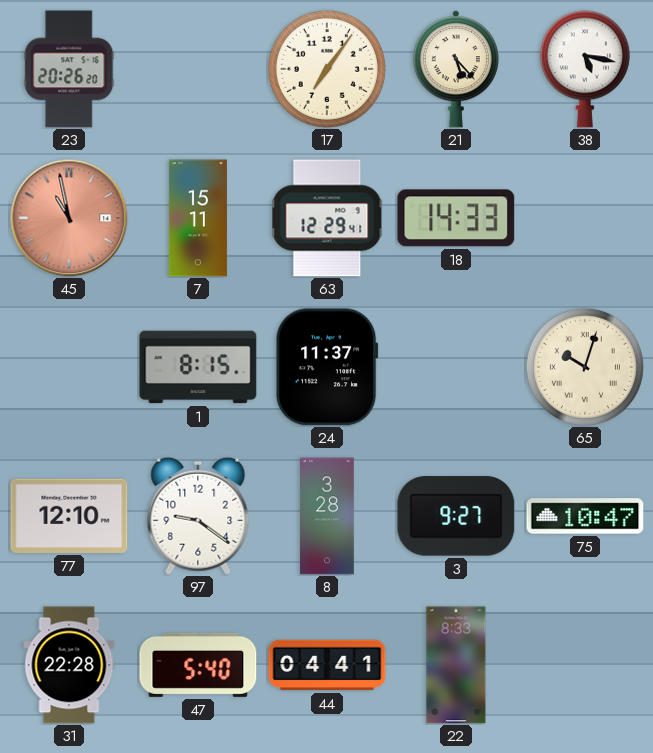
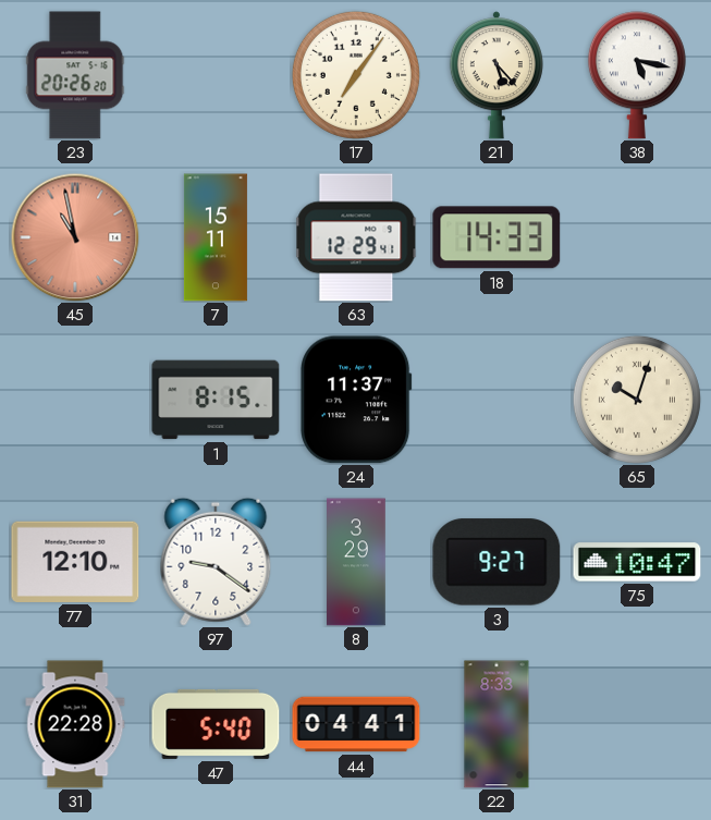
8: 3:28 -> 3:29 (357, 562)
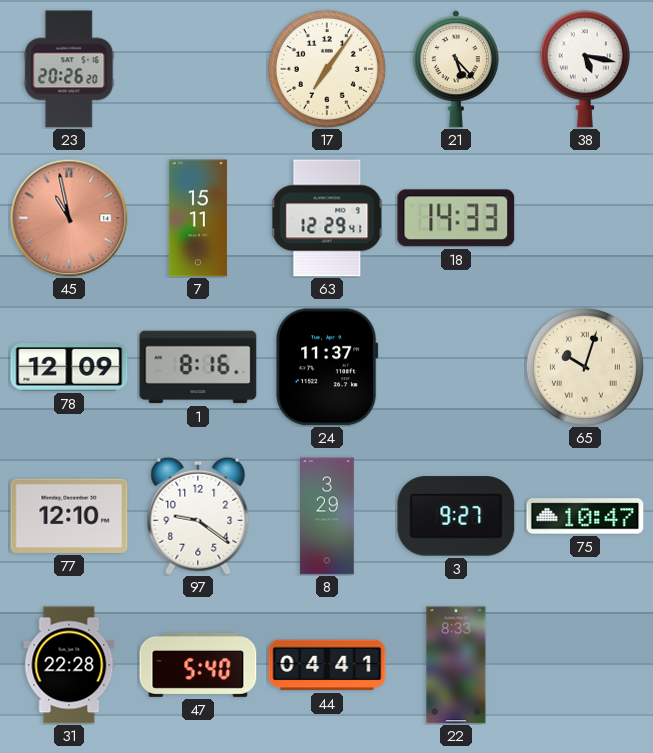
78: none -> 12:09 (69, 367)
1: 8:15 -> 8:16 (198, 367)
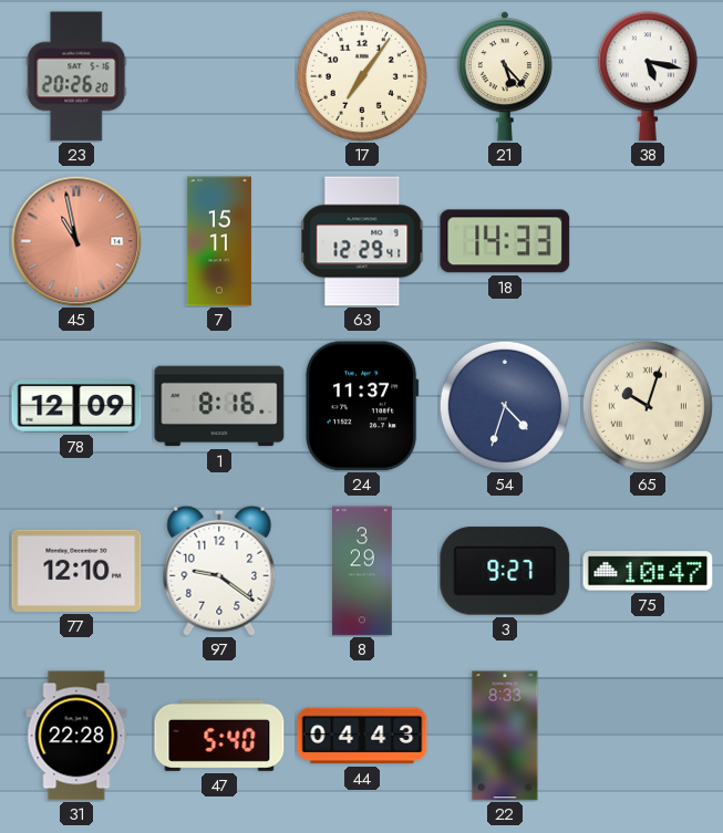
54: none -> 4:33 (505, 406)
44: 04:41 -> 04:43 (362, 736)
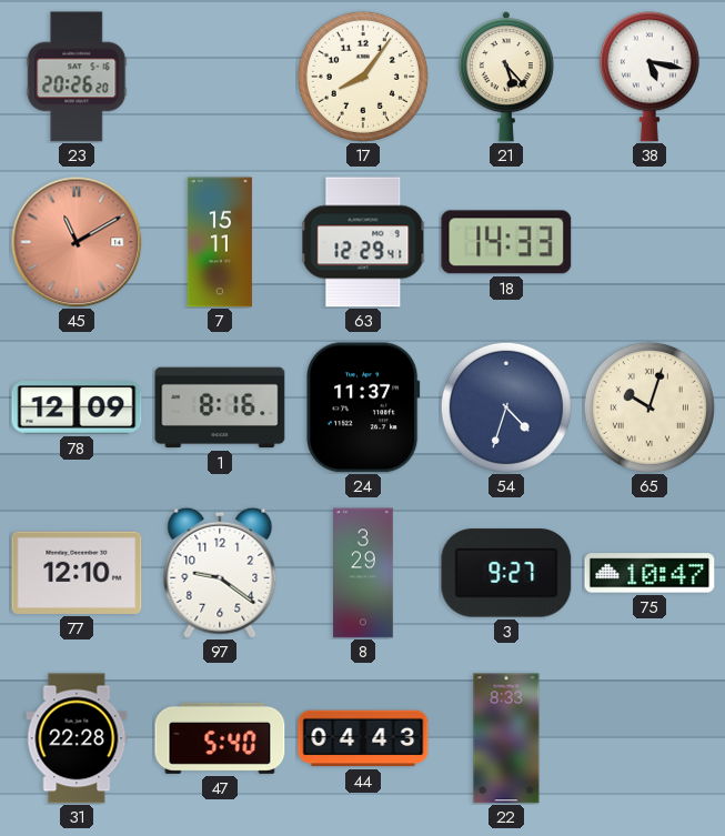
17: 7:06 -> 8:06 (363, 77)
45: 10:58 -> 11:10 (77, 242)
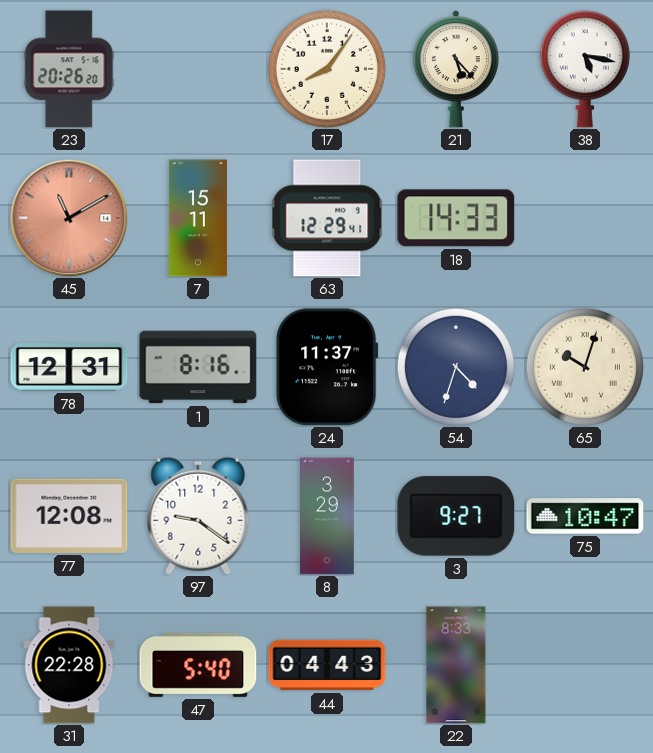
78: 12:09 -> 12:31 (69, 367)
77: 12:10 -> 12:08 (69, 516)
